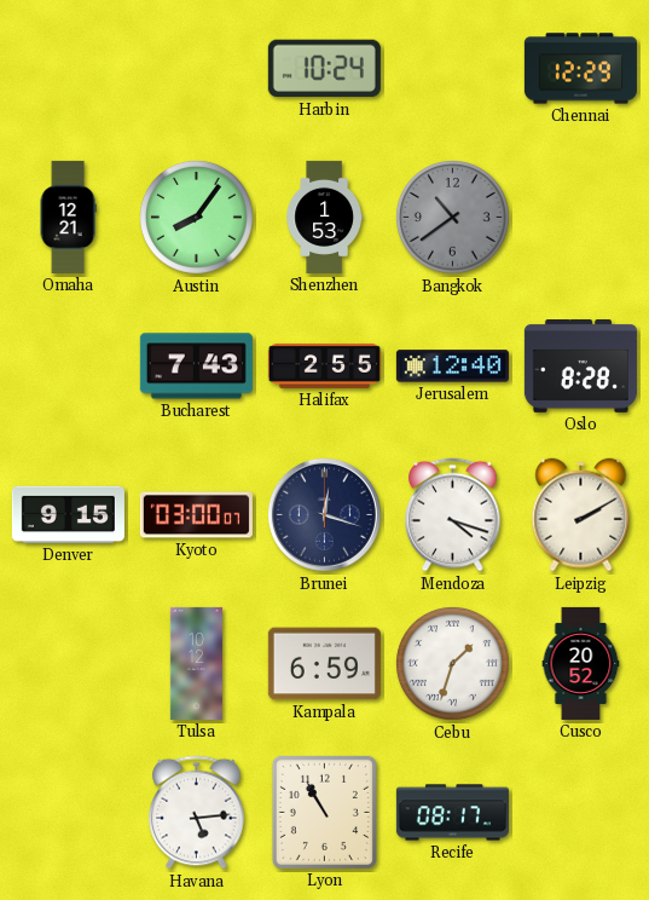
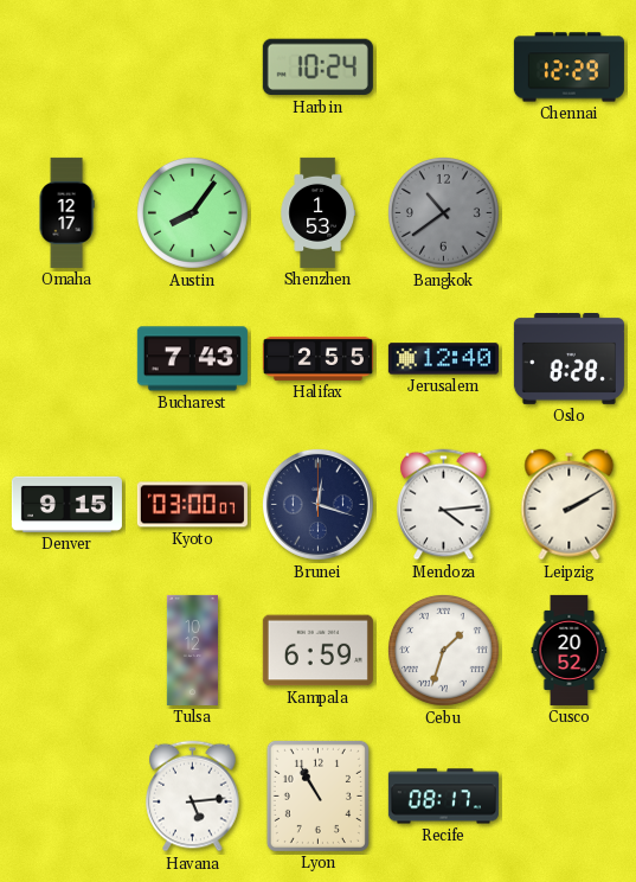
Omaha: 12:21 -> 12:17 (66, 212)
Mendoza: 4:18 -> 4:14 (444, 505)
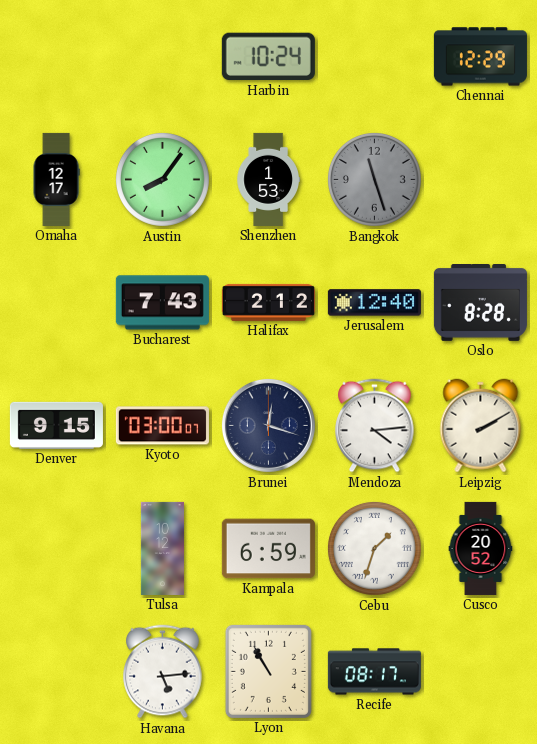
Bangkok: 10:39 -> 11:27 (374, 179)
Halifax: 2:55 -> 2:12 (268, 302)
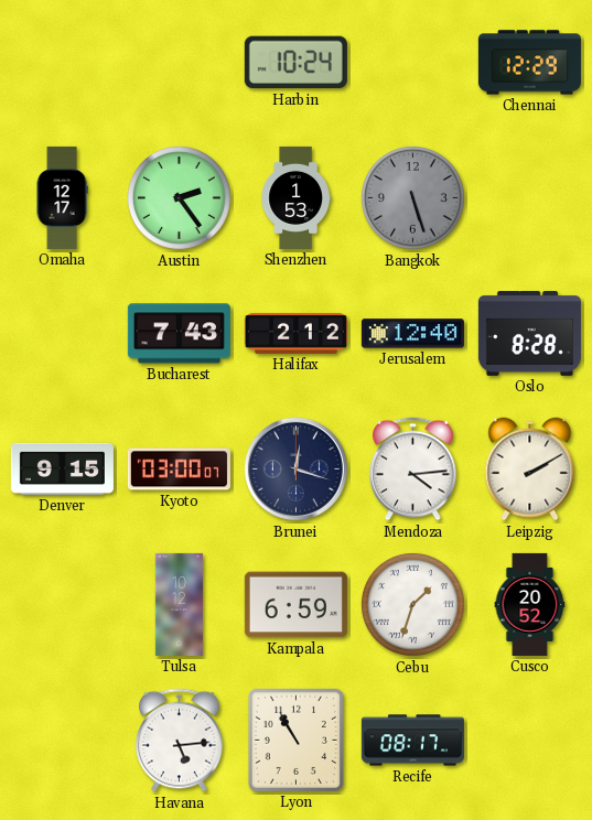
Austin: 8:06 -> 2:24 (179, 197)
Bangkok: 11:27 -> 5:27 (412, 197)
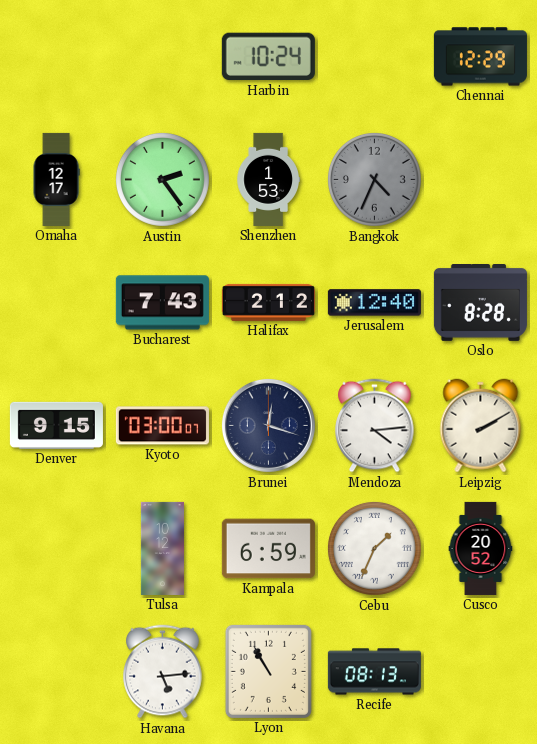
Bangkok: 5:27 -> 4:34 (374, 179)
Cebu: 1:33 -> 1:34 (374, 548)
Recife: 08:17 -> 08:13 (374, 672)
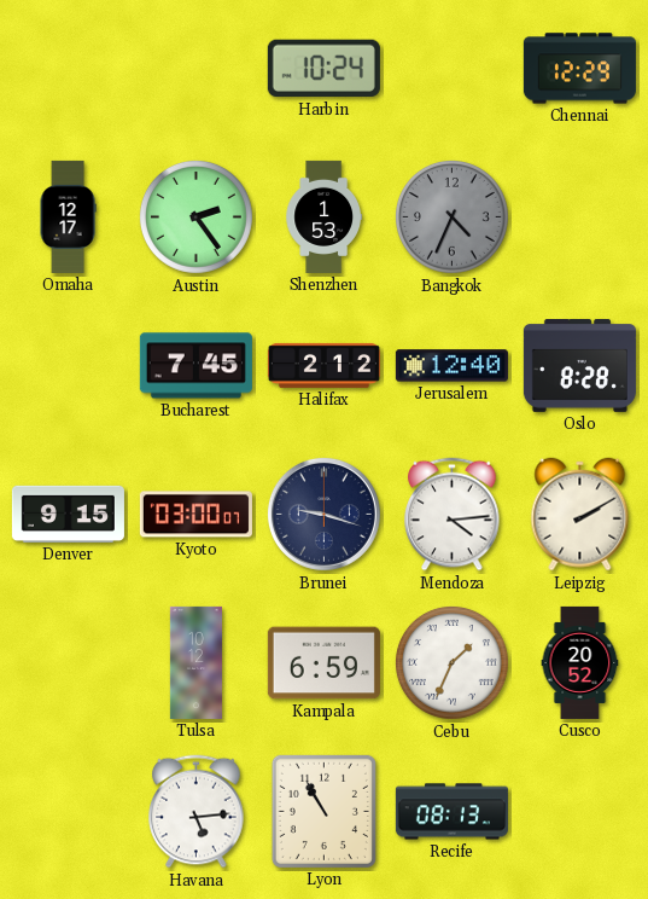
Bucharest: 7:43 -> 7:45 (195, 366)
Brunei: 12:18 -> 9:18 (323, 514)
